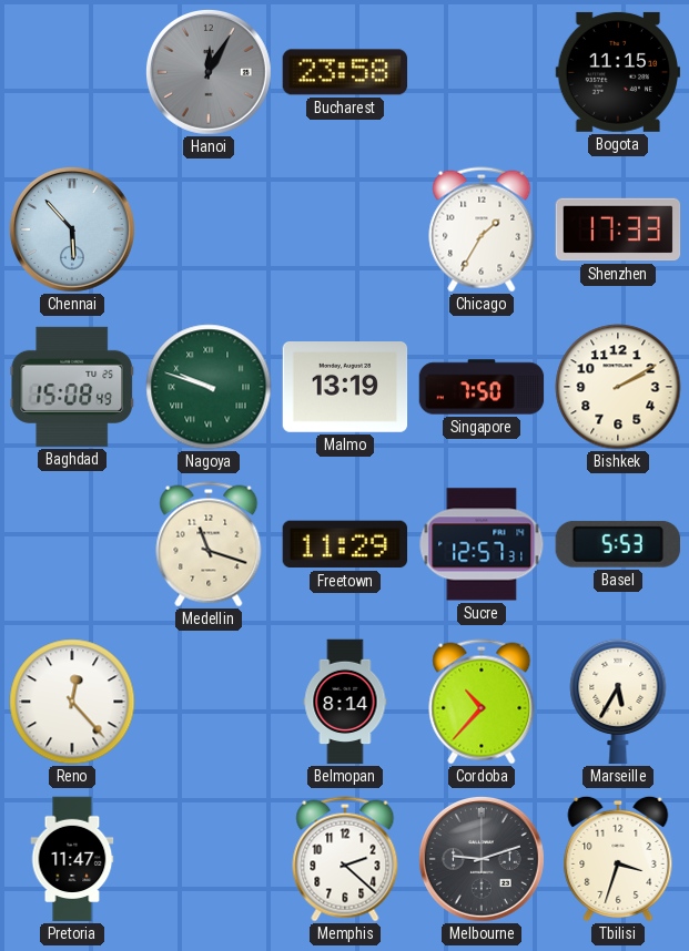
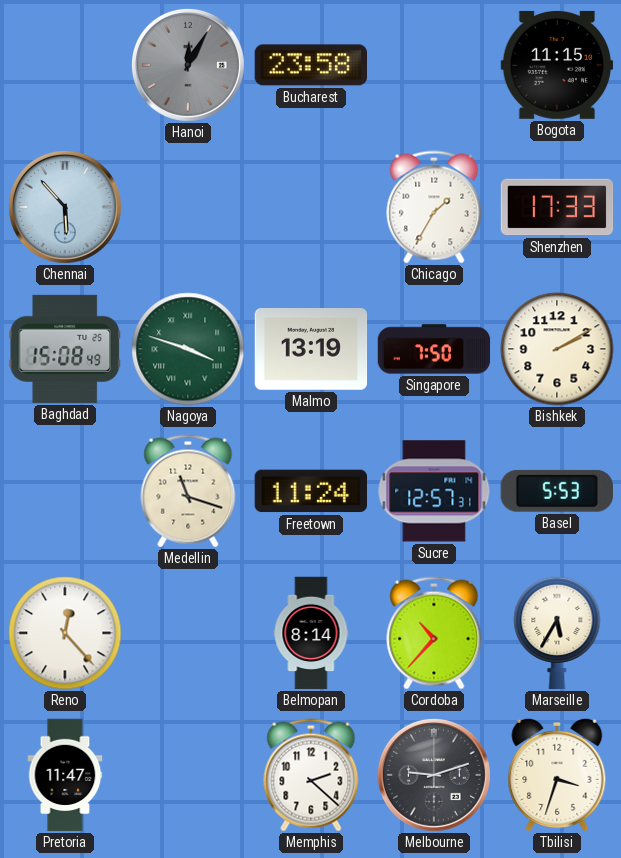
Nagoya: 9:48 -> 3:48 (188, 349)
Freetown: 11:29 -> 11:24 (310, 491)
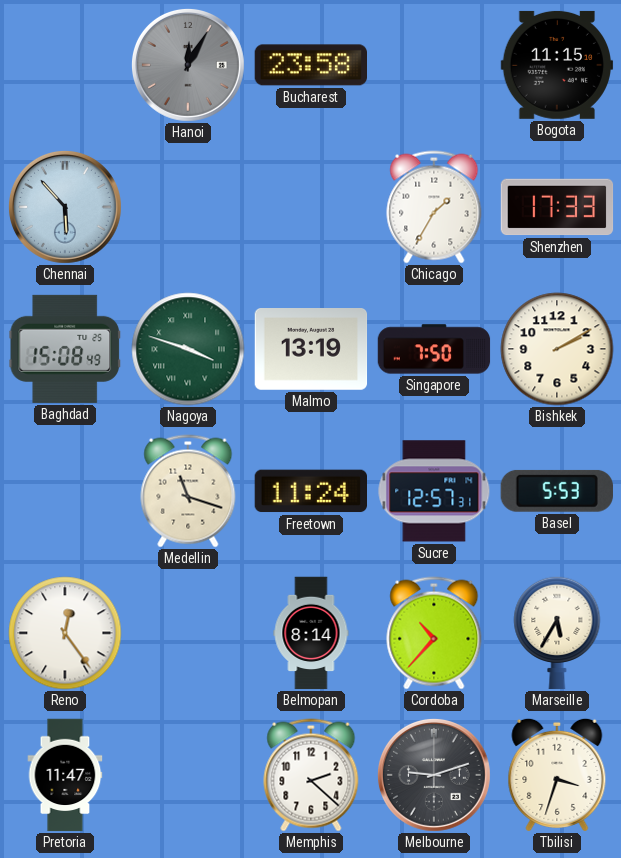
Reno: 12:23 -> 12:24 (65, 633)
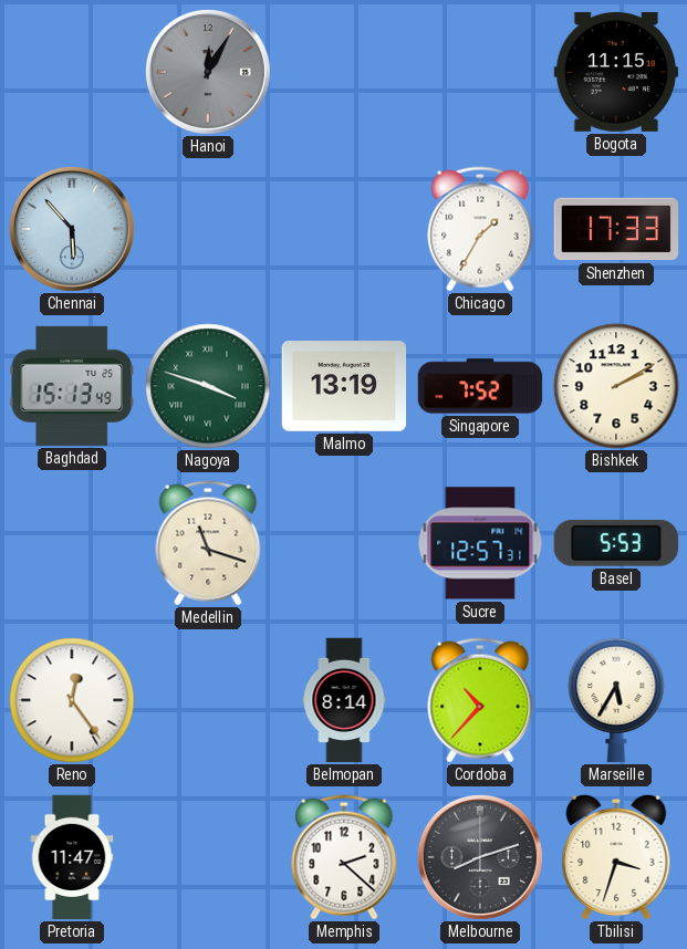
Bucharest: 23:58 -> none (311, 65)
Baghdad: 15:08 -> 15:13 (72, 386)
Singapore: 7:50 -> 7:52 (480, 386)
Freetown: 11:24 -> none (310, 491)
Melbourne: 9:12 -> 8:12 (480, 857)
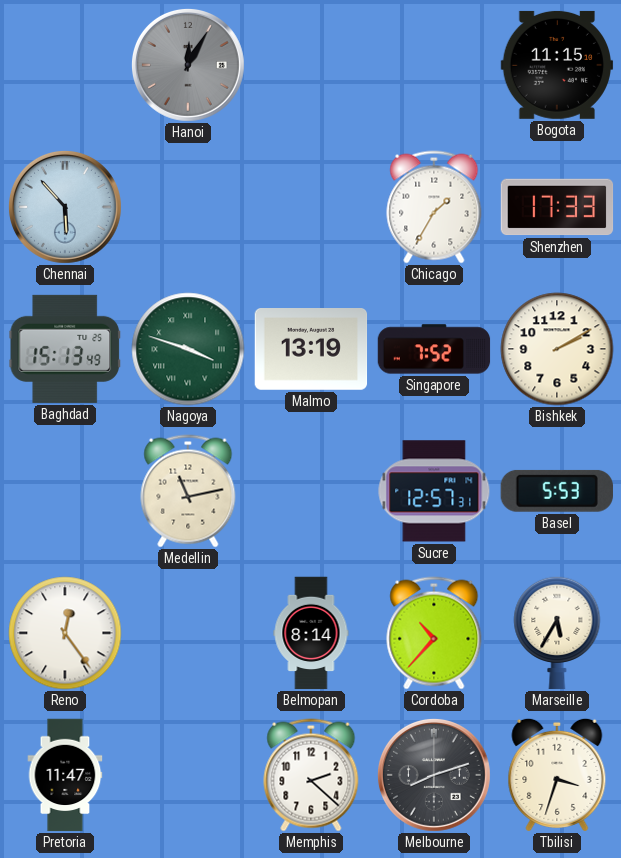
Medellin: 11:18 -> 11:13 (188, 491)
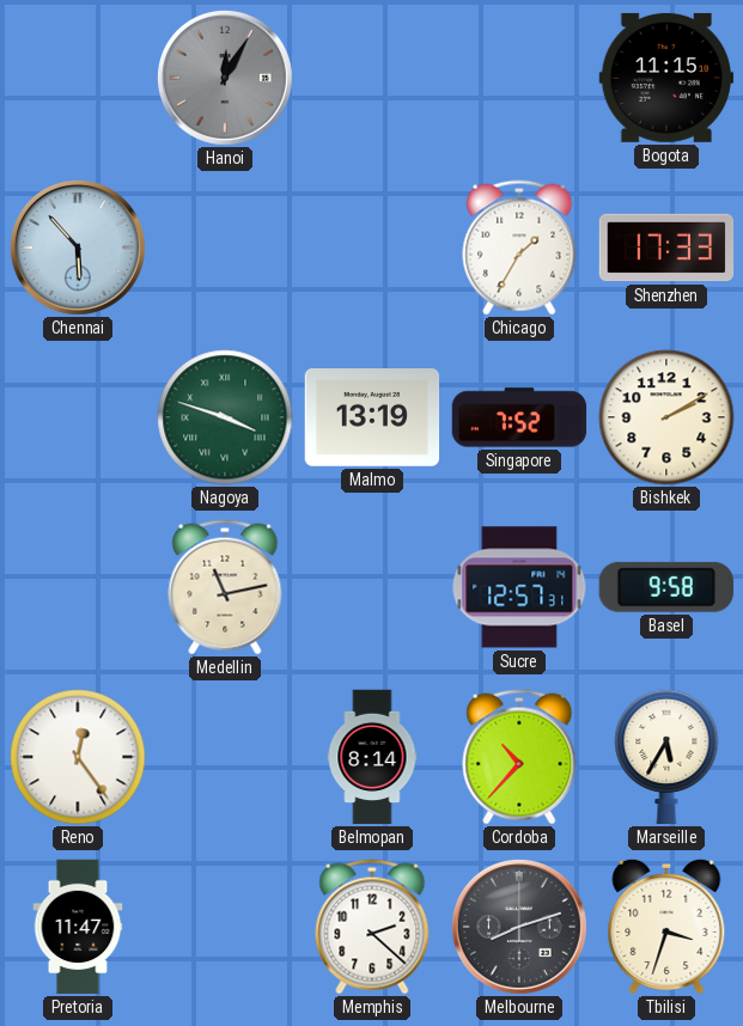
Baghdad: 15:13 -> none (65, 349)
Basel: 5:53 -> 9:58 (666, 587)
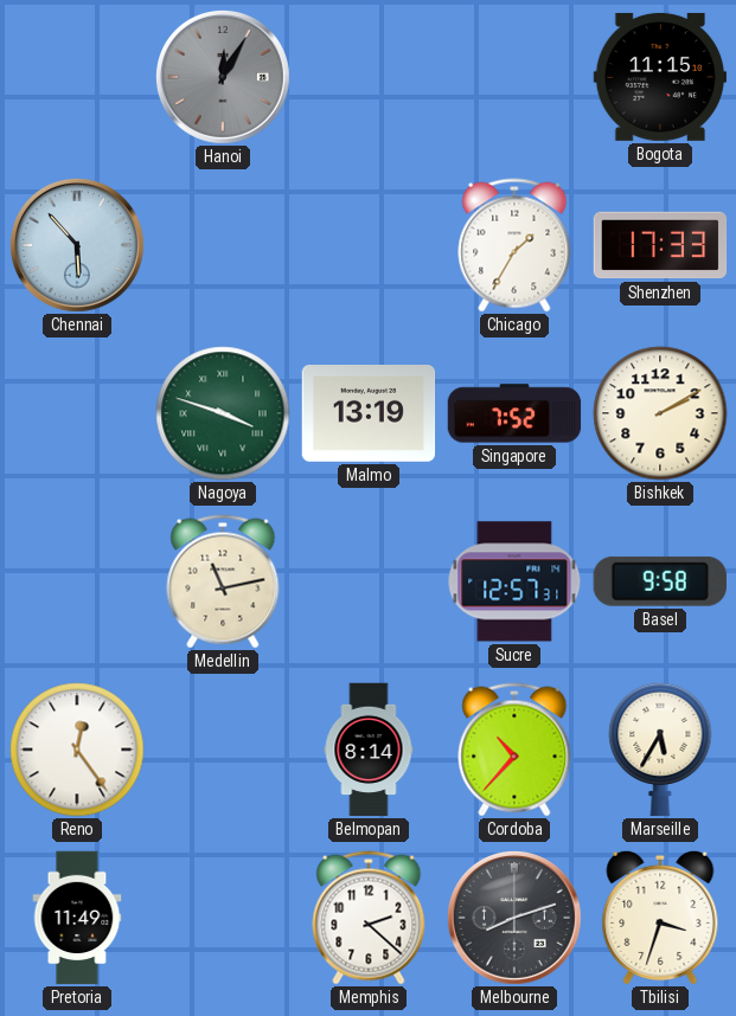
Pretoria: 11:47 -> 11:49 (77, 918)
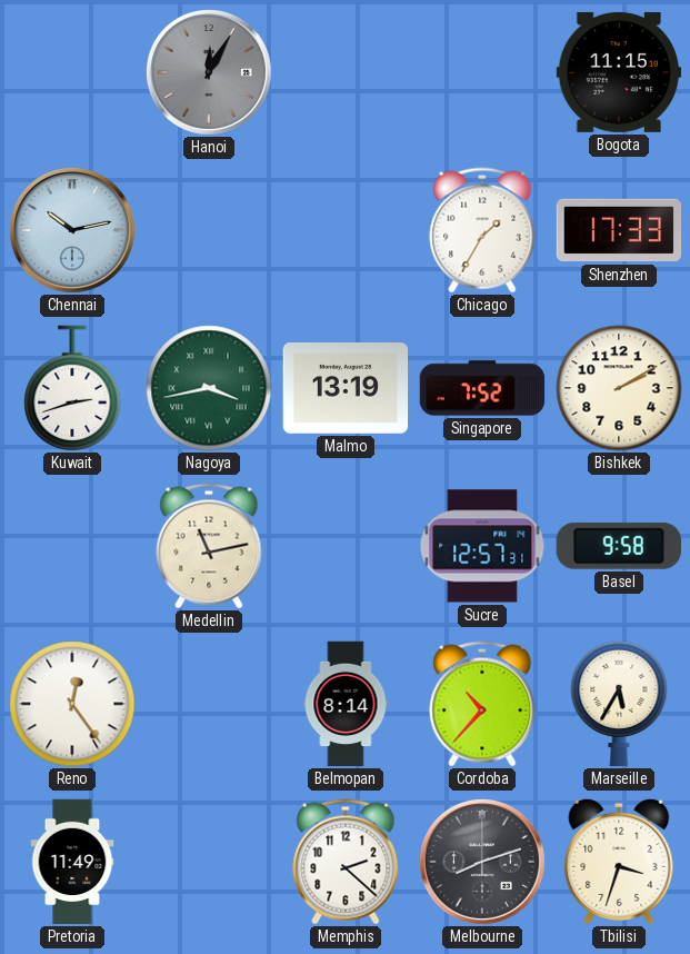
Chennai: 5:53 -> 10:13 (72, 230)
Kuwait: none -> 2:42 (72, 388)
Nagoya: 3:48 -> 3:43 (209, 388)
